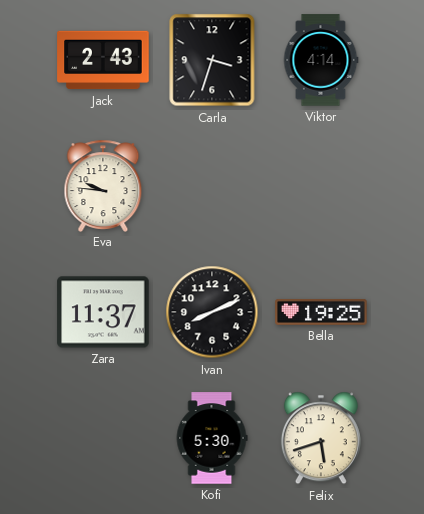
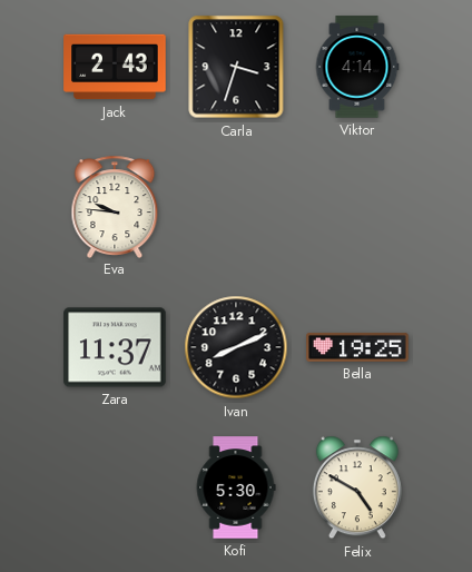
Felix: 5:42 -> 4:50 (357, 487)
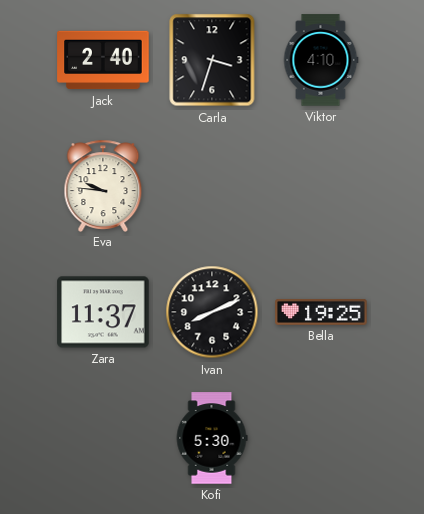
Jack: 2:43 -> 2:40 (103, 60)
Viktor: 4:14 -> 4:10 (321, 60)
Felix: 4:50 -> none (357, 487)
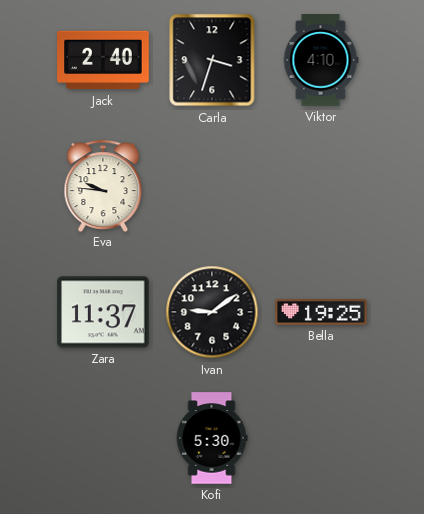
Ivan: 8:11 -> 9:09 (212, 312)
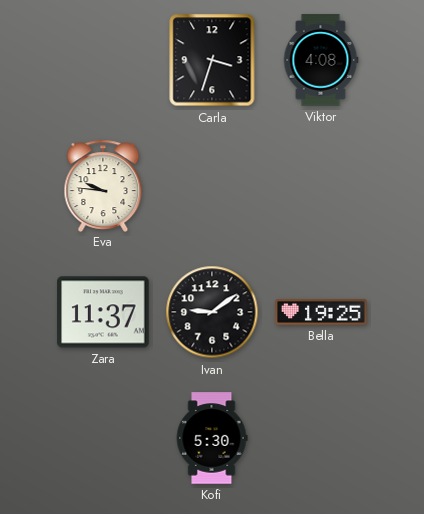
Jack: 2:40 -> none (103, 60)
Viktor: 4:10 -> 4:08 (321, 60)
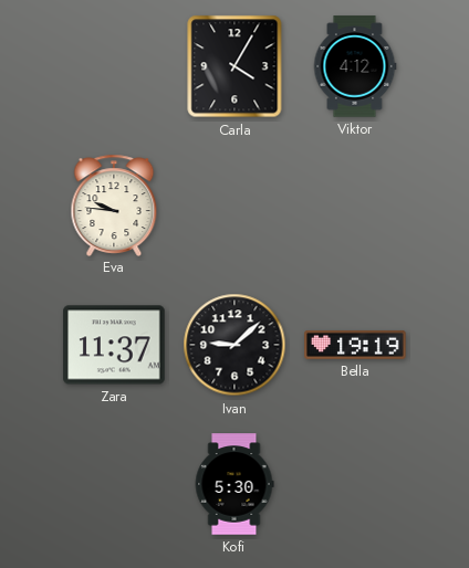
Carla: 3:33 -> 4:05 (234, 66)
Viktor: 4:08 -> 4:12 (355, 66)
Ivan: 9:09 -> 9:08 (234, 345)
Bella: 19:25 -> 19:19 (355, 345)
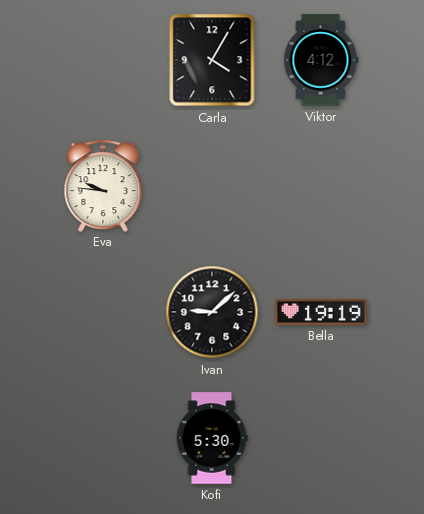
Zara: 11:37 -> none (114, 345)
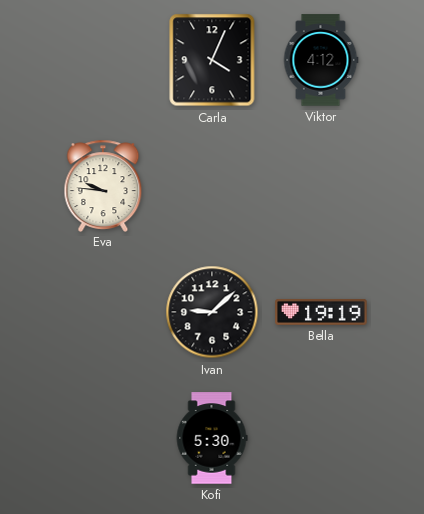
Carla: 4:05 -> 4:04 (212, 60)
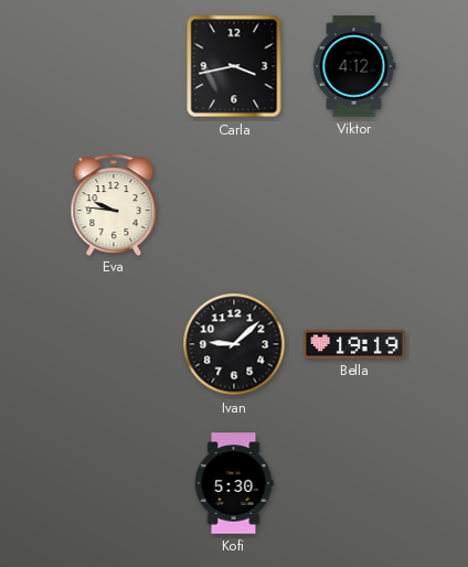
Carla: 4:04 -> 3:43 (234, 66)
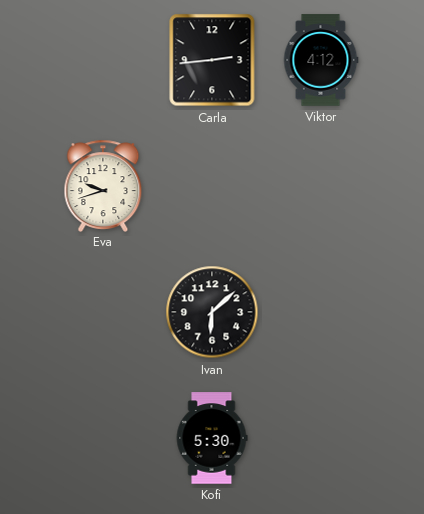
Carla: 3:43 -> 2:44 (212, 60)
Eva: 9:46 -> 9:42 (103, 185)
Ivan: 9:08 -> 6:08 (212, 312)
Bella: 19:19 -> none (354, 344)
